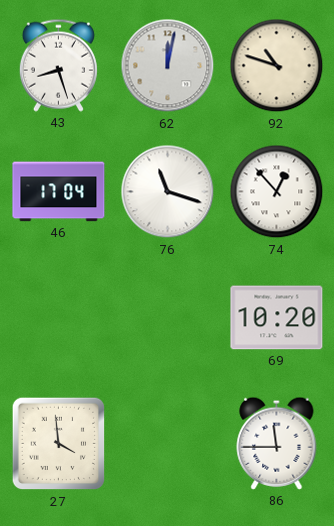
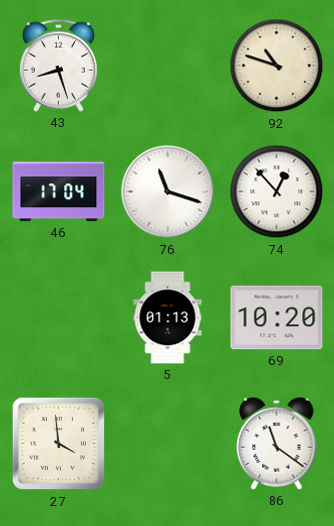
62: 12:02 -> none (168, 66)
5: none -> 01:13 (168, 318)
86: 11:45 -> 11:21 (277, 443)
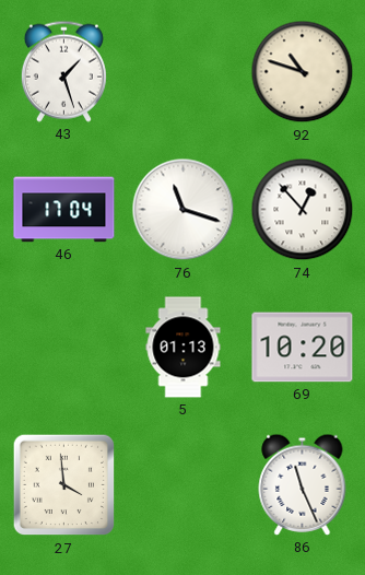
43: 8:27 -> 1:27 (63, 71)
86: 11:21 -> 11:26 (303, 484)
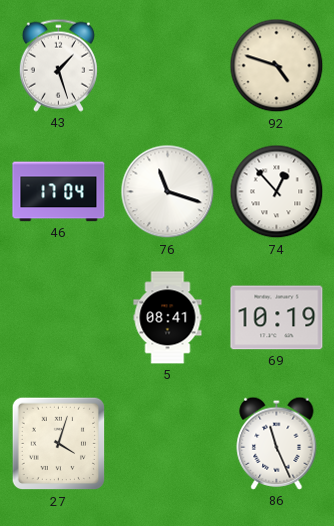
92: 10:48 -> 4:48 (277, 66)
5: 01:13 -> 08:41 (168, 318)
69: 10:20 -> 10:19 (277, 318)
27: 3:59 -> 4:03 (59, 444)
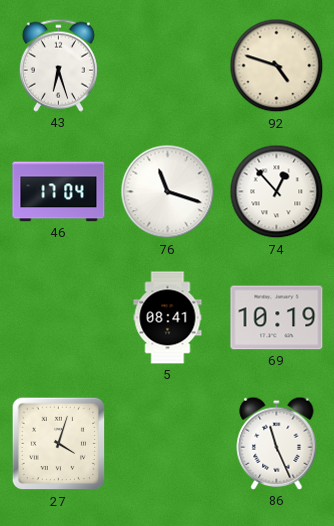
43: 1:27 -> 6:27 (58, 65)
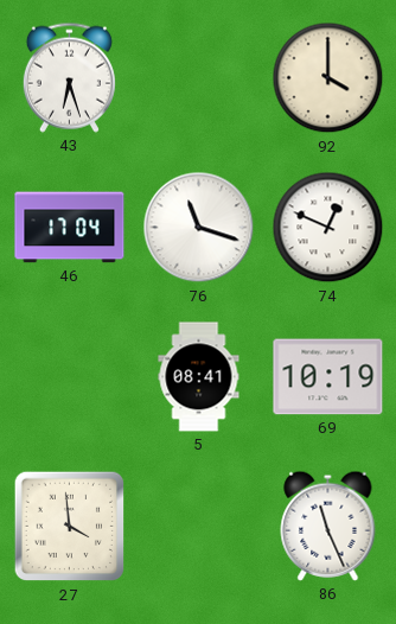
92: 4:48 -> 4:00 (328, 78)
74: 12:53 -> 12:49 (328, 228)
27: 4:03 -> 3:59 (70, 527)
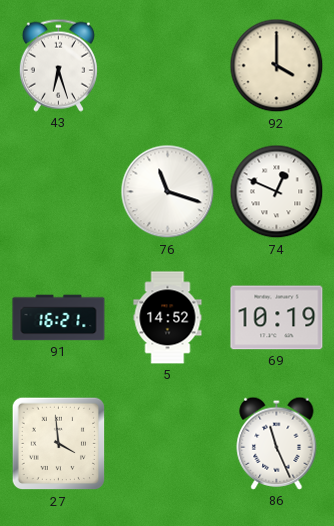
46: 17:04 -> none (70, 228)
91: none -> 16:21 (59, 318)
5: 08:41 -> 14:52 (168, 318)
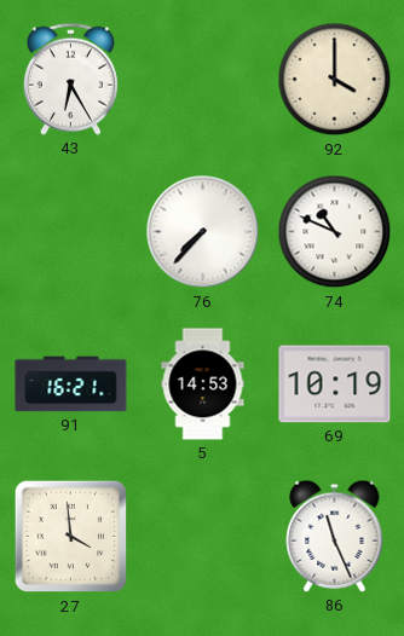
43: 6:27 -> 6:25 (70, 79)
76: 11:18 -> 7:37 (203, 232)
74: 12:49 -> 10:49 (335, 232)
5: 14:52 -> 14:53 (203, 385)
